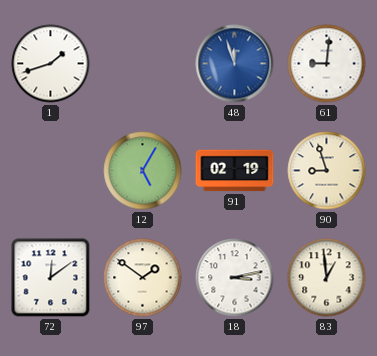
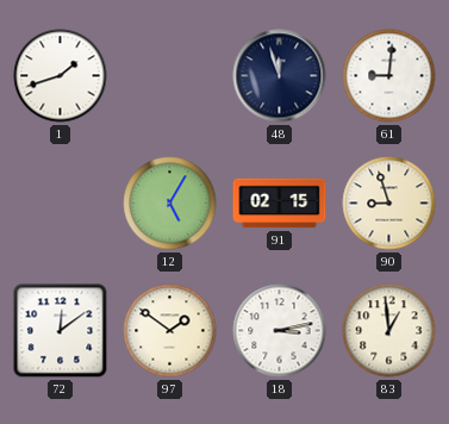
48 dial: blue -> navy (280, 76)
91: 02:19 -> 02:15 (280, 204)
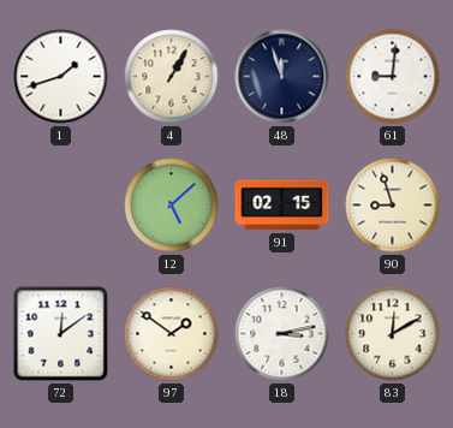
4: none -> 1:05 (172, 77)
12: 5:05 -> 5:08 (172, 206)
83: 12:59 -> 12:10 (393, 334)
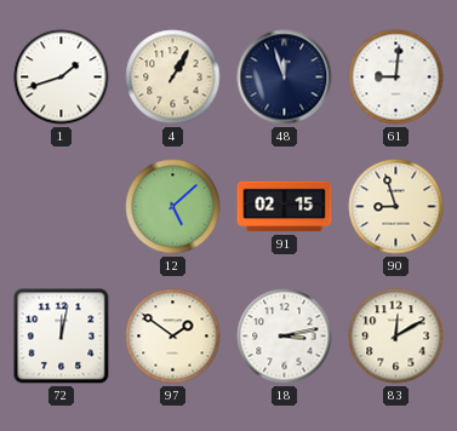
72: 12:09 -> 12:02 (62, 337)
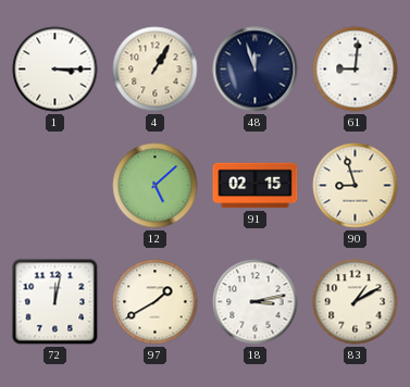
1: 1:42 -> 3:15 (55, 70)
97: 1:51 -> 1:40 (156, 302)
83: 12:10 -> 1:10 (356, 302)
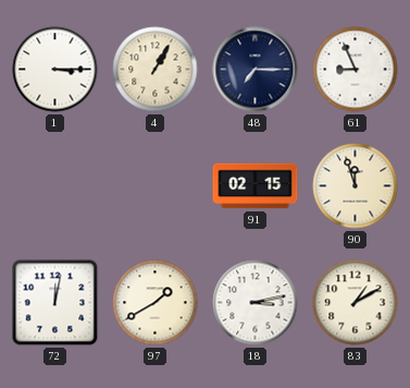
48: 11:57 -> 7:15 (256, 70)
61: 9:01 -> 8:56 (356, 70)
12: 5:08 -> none (156, 186)
90: 8:57 -> 11:57 (356, 186)
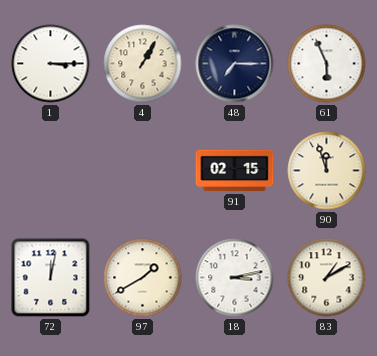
61: 8:56 -> 5:56 (327, 64)
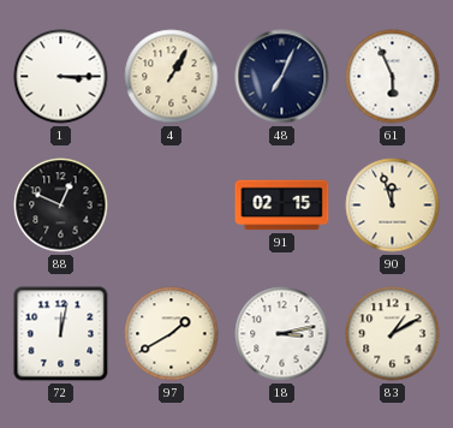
48: 7:15 -> 7:04 (282, 77)
88: none -> 12:49 (61, 206)
